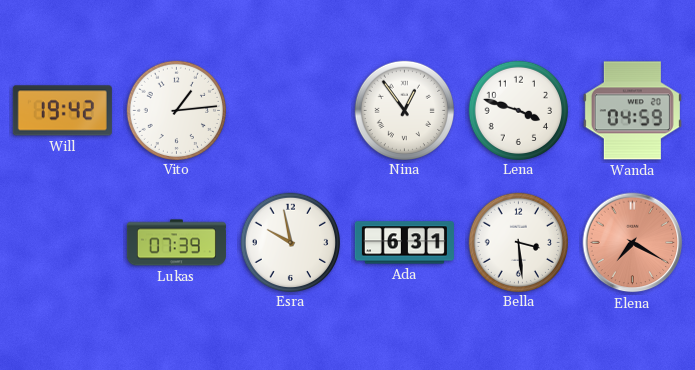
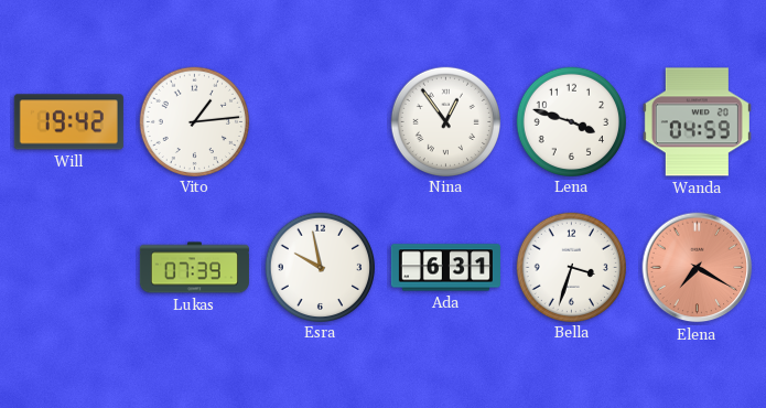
Bella: 3:29 -> 3:33 (571, 267)
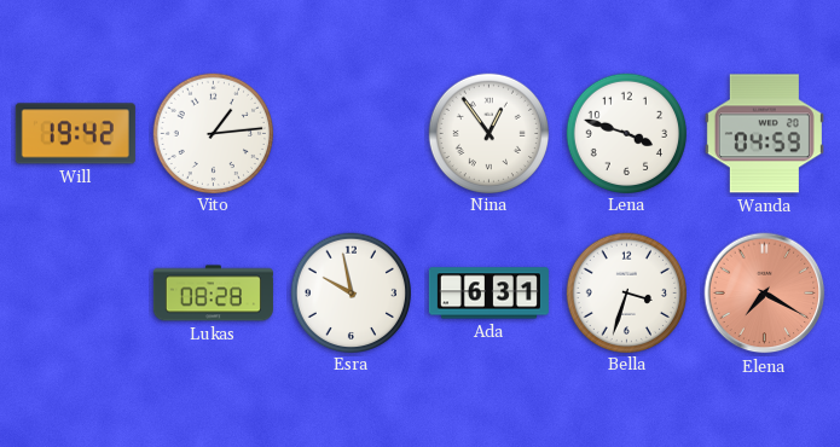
Lukas: 07:39 -> 08:28 (213, 294)
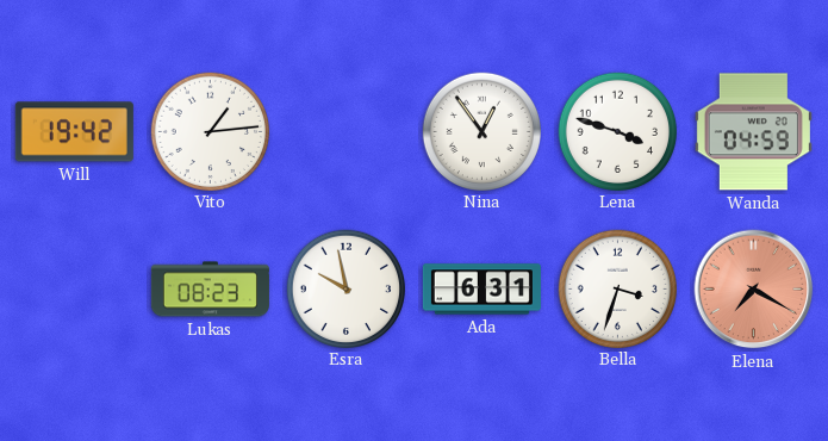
Lukas: 08:28 -> 08:23 (210, 290)
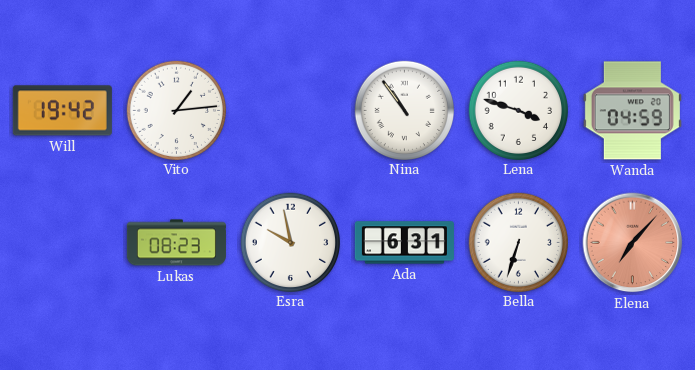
Nina: 12:54 -> 10:54 (404, 110)
Bella: 3:33 -> 6:33 (518, 242)
Elena: 7:20 -> 7:07 (633, 243)
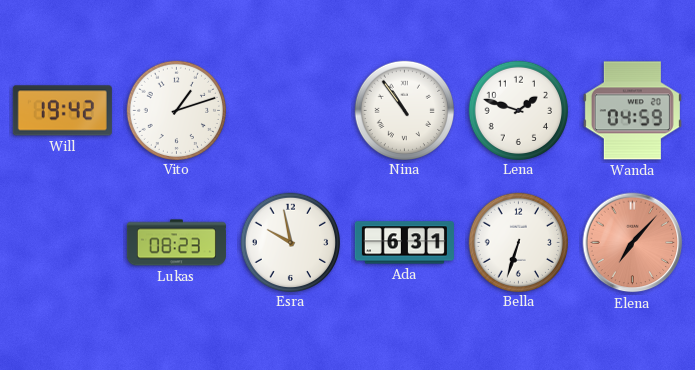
Vito: 1:14 -> 1:12 (176, 110)
Lena: 3:48 -> 1:48 (518, 110)
